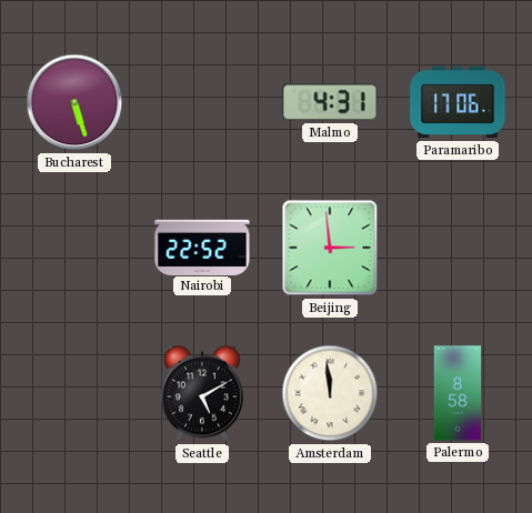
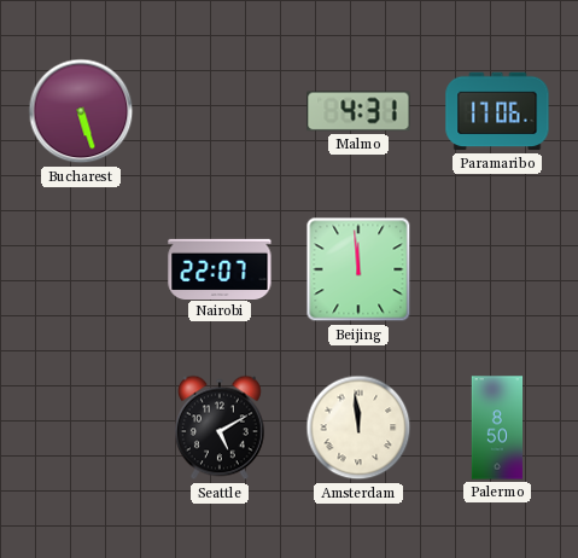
Nairobi: 22:52 -> 22:07 (220, 268)
Beijing: 2:59 -> 11:59 (358, 269)
Palermo: 8:58 -> 8:50 (497, 428)
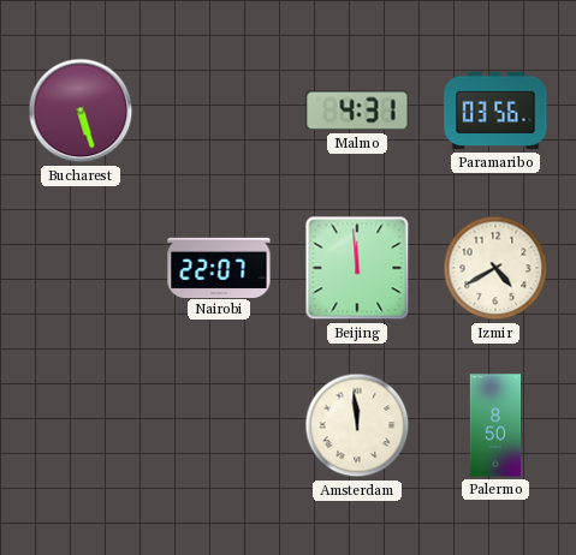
Paramaribo: 17:06 -> 03:56 (495, 111)
Izmir: none -> 4:40 (495, 268)
Seattle: 5:10 -> none (220, 428)
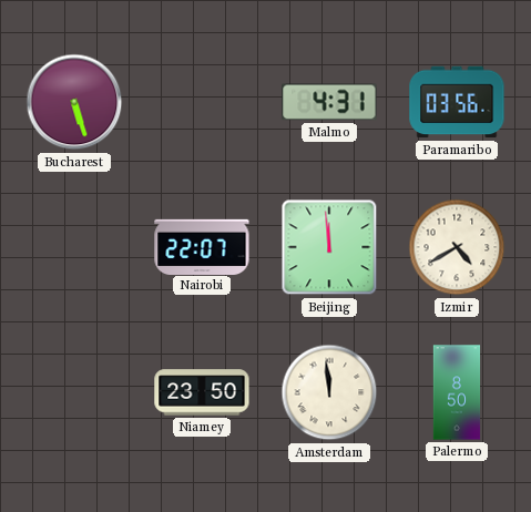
Niamey: none -> 23:50 (202, 392)
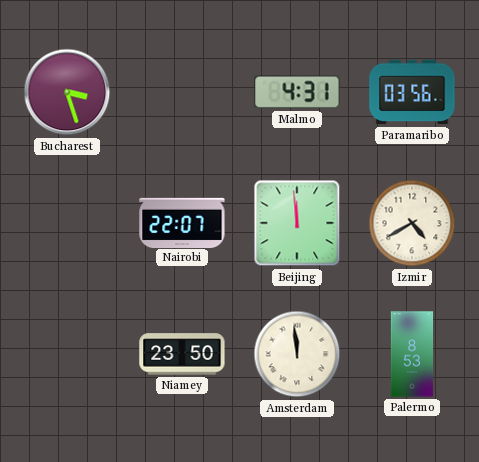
Bucharest: 5:27 -> 3:27 (67, 92)
Palermo: 8:50 -> 8:53 (412, 354)
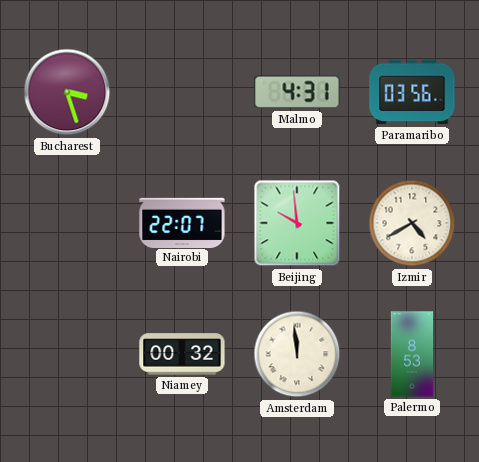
Beijing: 11:59 -> 9:59 (297, 223)
Niamey: 23:50 -> 00:32 (182, 354)
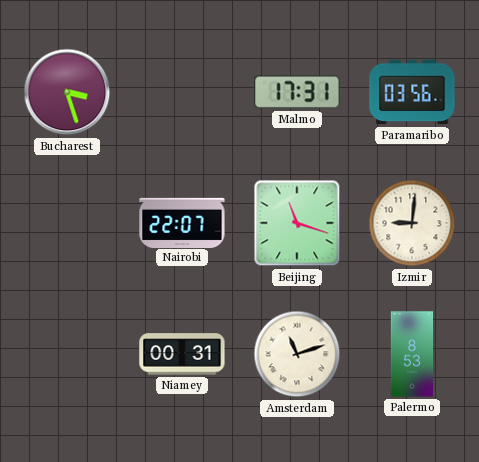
Malmo: 4:31 -> 17:31 (297, 92)
Beijing: 9:59 -> 11:18 (297, 223)
Izmir: 4:40 -> 9:01 (412, 223)
Niamey: 00:32 -> 00:31 (182, 354)
Amsterdam: 11:59 -> 11:12 (297, 354)
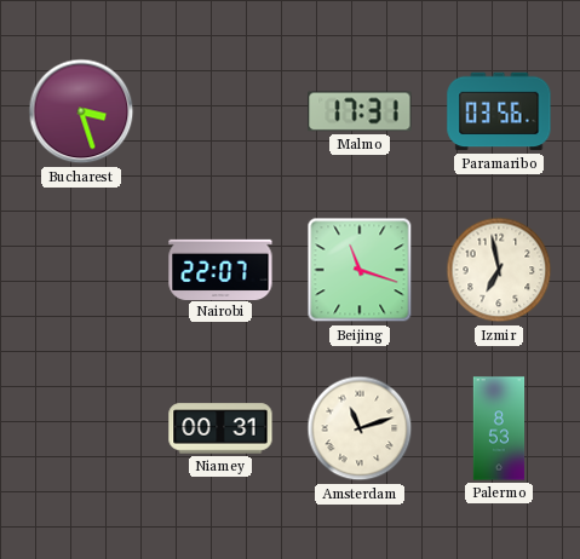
Izmir: 9:01 -> 6:58 (499, 270)
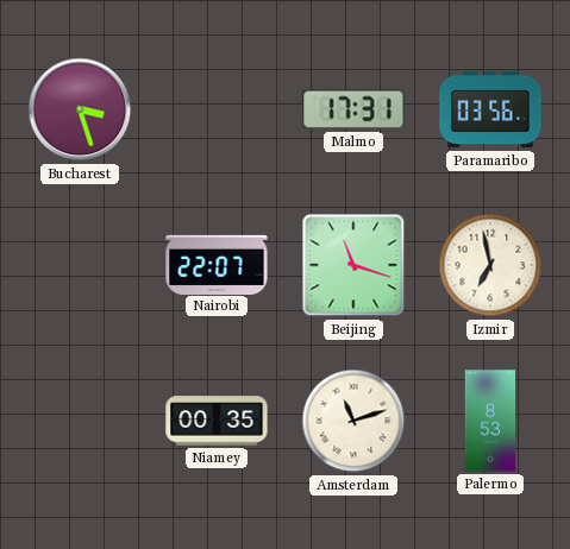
Niamey: 00:31 -> 00:35 (217, 421)
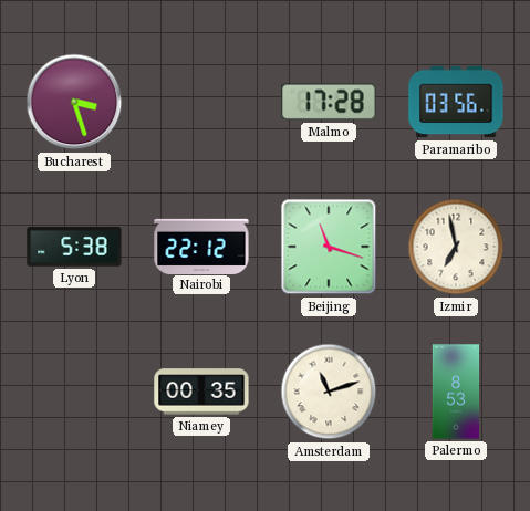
Malmo: 17:31 -> 17:28 (329, 102)
Lyon: none -> 5:38 (74, 247)
Nairobi: 22:07 -> 22:12 (201, 246)
